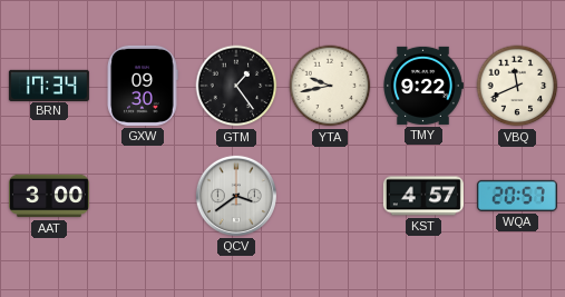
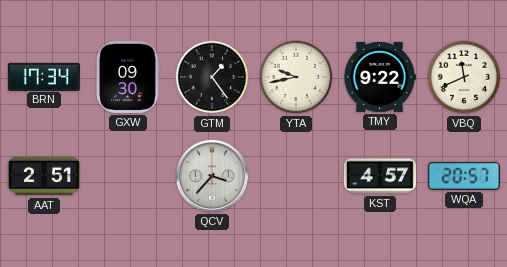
AAT: 3:00 -> 2:51 (44, 176)
QCV: 3:39 -> 3:37 (212, 176)
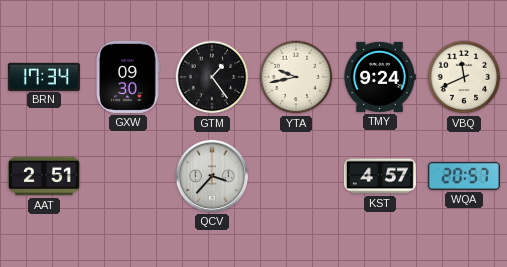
TMY: 9:22 -> 9:24 (380, 77)
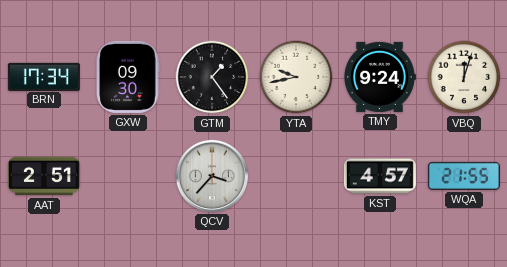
VBQ: 11:41 -> 12:03 (464, 77)
WQA: 20:57 -> 21:55 (464, 176)
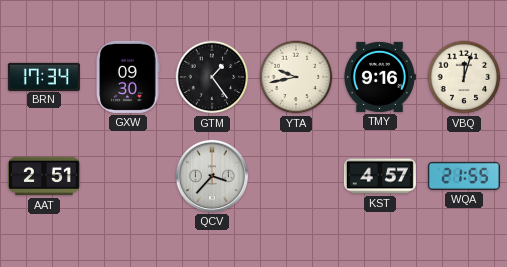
TMY: 9:24 -> 9:16 (380, 77)
